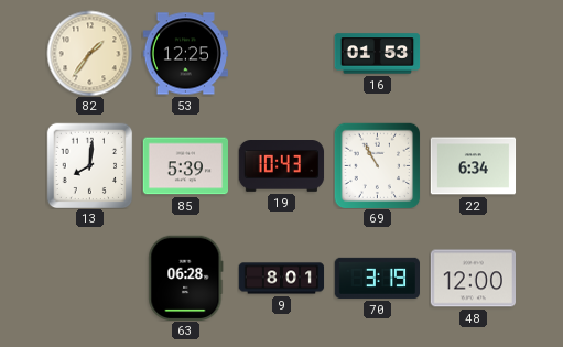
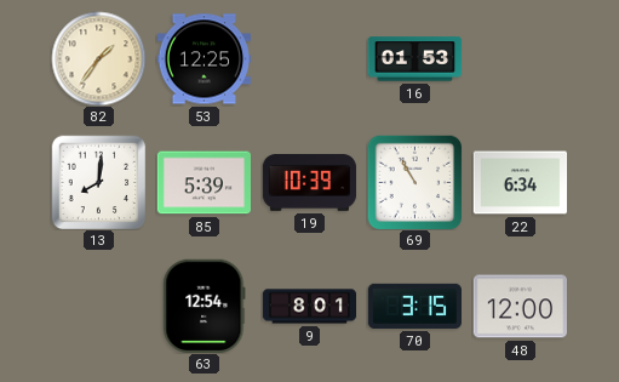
19: 10:43 -> 10:39 (309, 183)
63: 06:28 -> 12:54 (205, 306)
70: 3:19 -> 3:15 (414, 306)
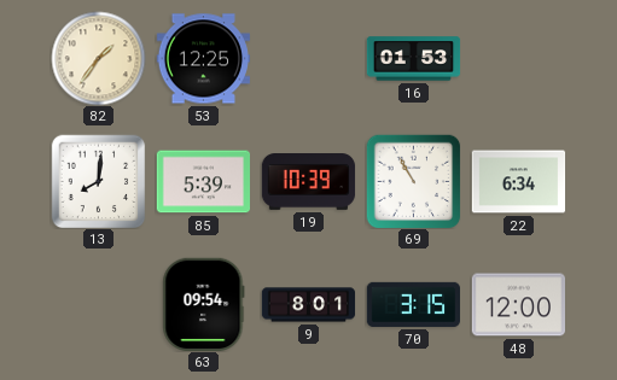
63: 12:54 -> 09:54 (204, 304)
